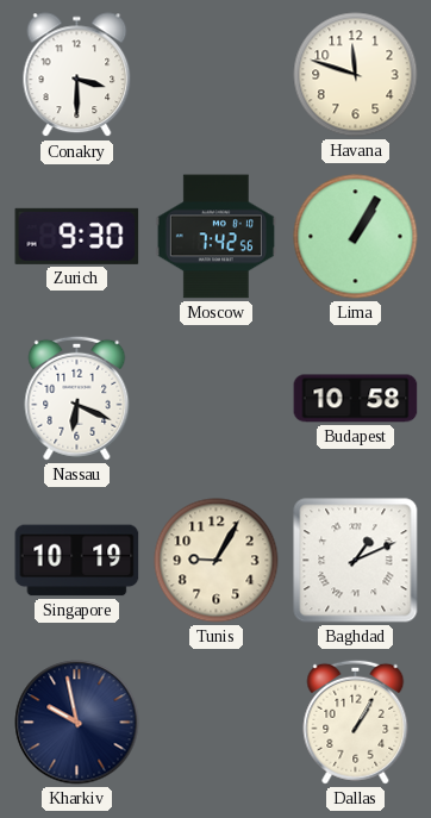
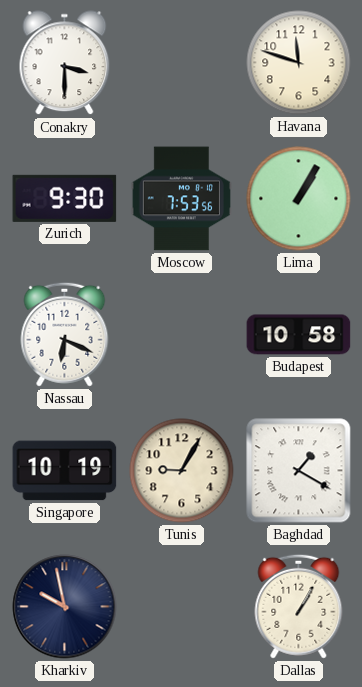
Moscow: 7:42 -> 7:53 (181, 199)
Baghdad: 1:11 -> 1:20 (299, 471)
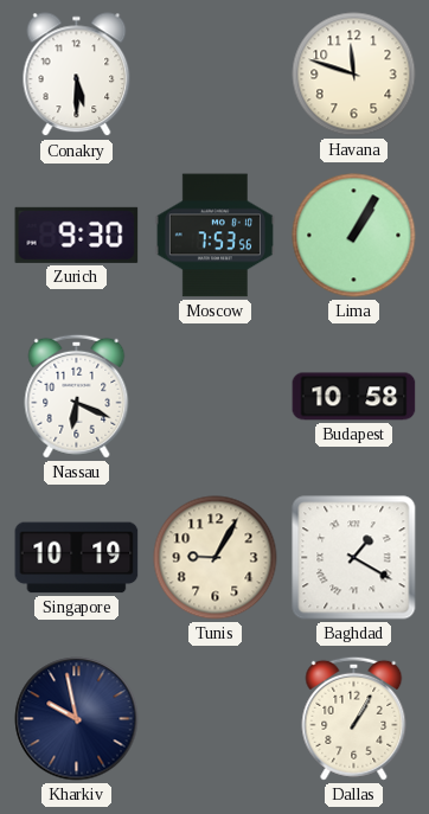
Conakry: 3:30 -> 5:30 (77, 75)
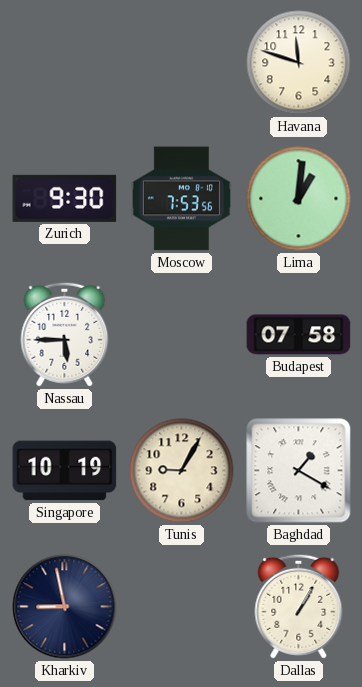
Conakry: 5:30 -> none (77, 75)
Lima: 1:05 -> 1:01 (299, 199)
Nassau: 6:19 -> 5:45 (65, 334)
Budapest: 10:58 -> 07:58 (299, 335)
Kharkiv: 9:58 -> 8:58 (65, 607)
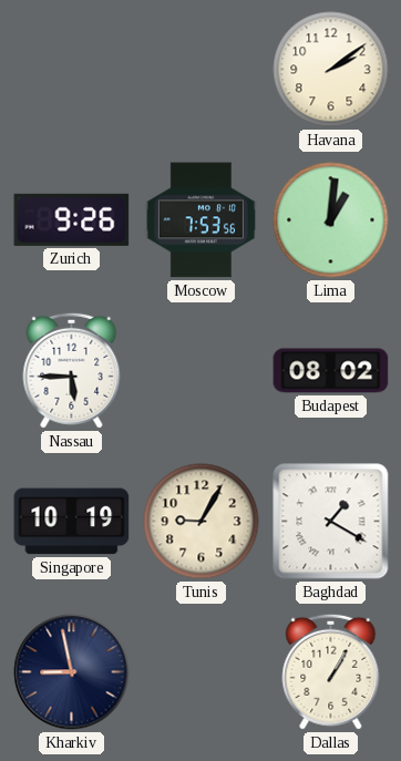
Havana: 11:48 -> 2:09 (331, 70)
Zurich: 9:30 -> 9:26 (72, 219)
Budapest: 07:58 -> 08:02 (331, 371)
